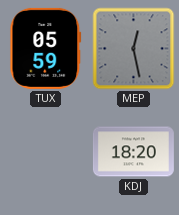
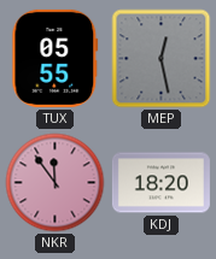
TUX: 05:59 -> 05:55 (56, 58)
NKR: none -> 11:54 (56, 183)
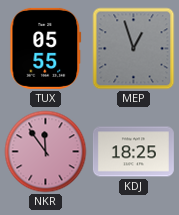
MEP: 12:28 -> 12:57 (134, 49)
KDJ: 18:20 -> 18:25 (133, 152)
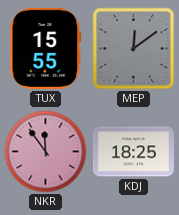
TUX: 05:55 -> 15:55 (46, 48)
MEP: 12:57 -> 12:09 (134, 49)
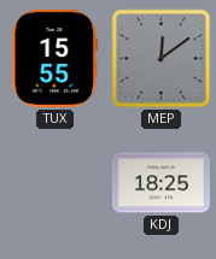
NKR: 11:54 -> none (46, 152)
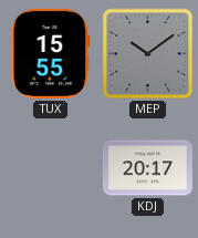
MEP: 12:09 -> 10:09 (148, 54)
KDJ: 18:25 -> 20:17 (147, 168)
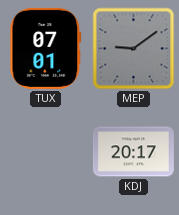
TUX: 15:55 -> 07:01 (46, 48)
MEP: 10:09 -> 9:09 (134, 49)
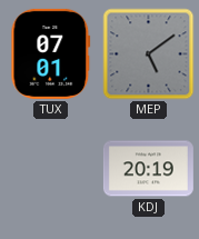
MEP: 9:09 -> 5:09 (149, 54)
KDJ: 20:17 -> 20:19 (148, 169)
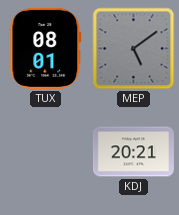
TUX: 07:01 -> 08:01 (46, 48)
KDJ: 20:19 -> 20:21 (133, 152)
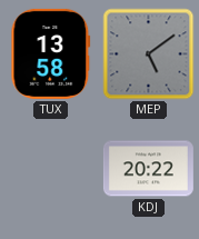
TUX: 08:01 -> 13:58 (51, 53)
KDJ: 20:21 -> 20:22 (148, 169)
